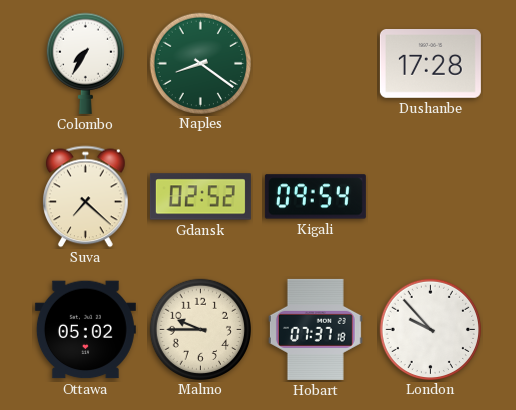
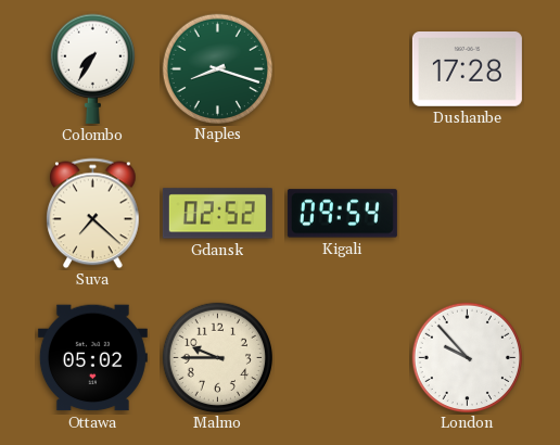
Naples: 8:21 -> 8:18 (218, 68)
Hobart: 07:37 -> none (315, 329)
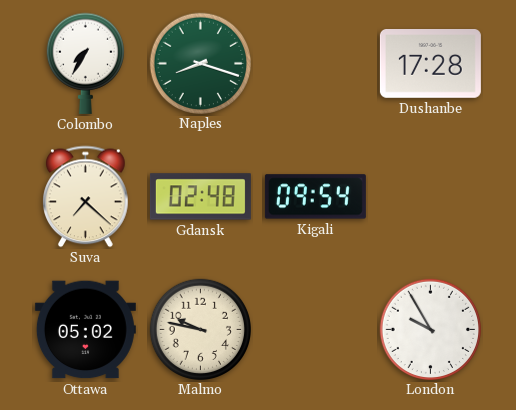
Gdansk: 02:52 -> 02:48 (200, 197)
Malmo: 9:45 -> 9:47 (201, 329)
London: 9:53 -> 9:55 (431, 329)
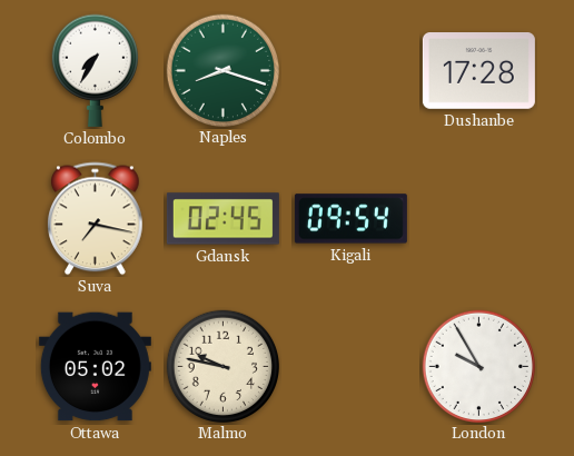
Suva: 7:22 -> 7:17 (96, 219)
Gdansk: 02:48 -> 02:45 (222, 219)
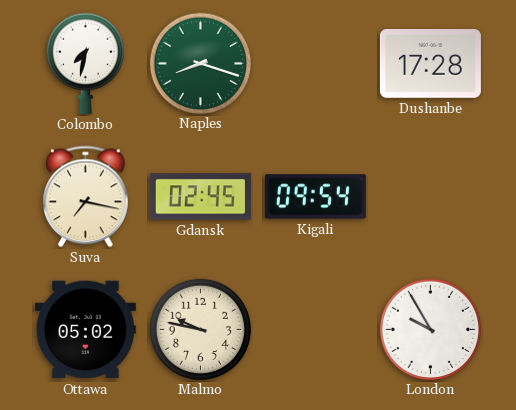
Colombo: 7:35 -> 7:32 (85, 63)
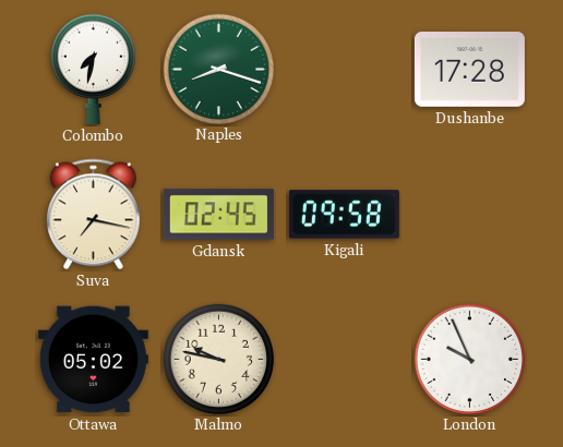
Kigali: 09:54 -> 09:58 (344, 215)
London: 9:55 -> 9:56 (470, 359)
